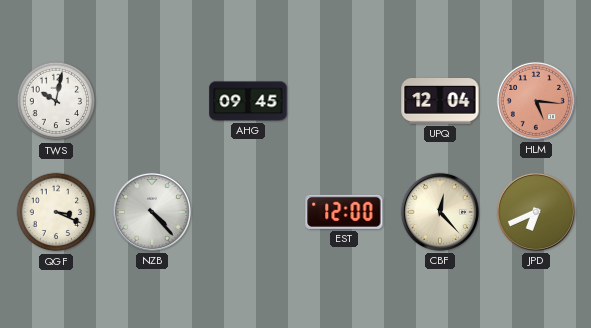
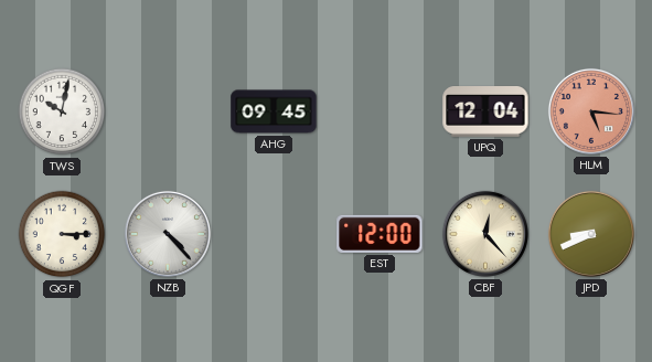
QGF: 3:19 -> 3:15 (62, 234)
JPD: 6:41 -> 8:41 (591, 234)
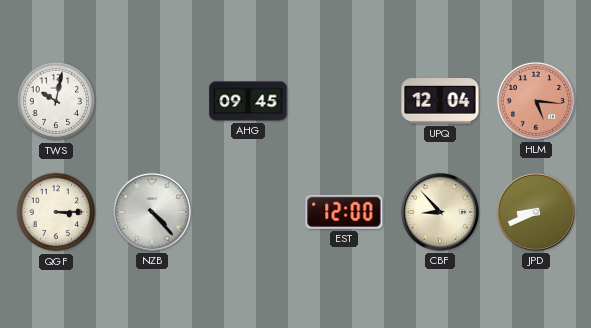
CBF: 12:23 -> 8:53 (440, 212)
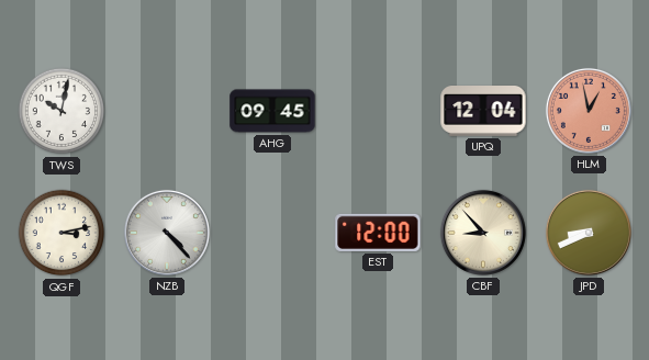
HLM: 5:16 -> 12:58 (589, 111)
QGF: 3:15 -> 3:13 (61, 233)
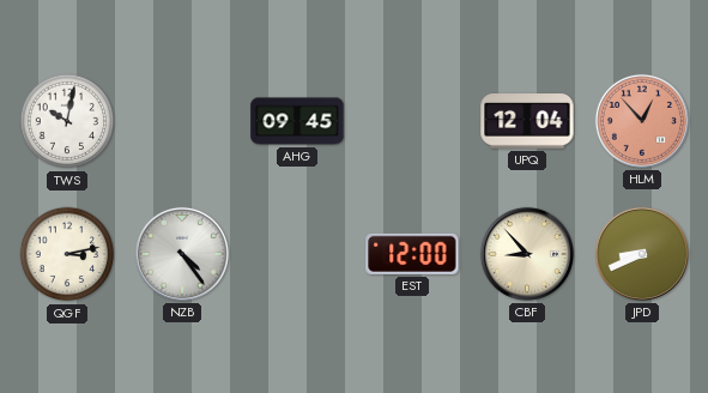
HLM: 12:58 -> 12:53 (642, 121)
NZB: 4:23 -> 4:24 (182, 254)
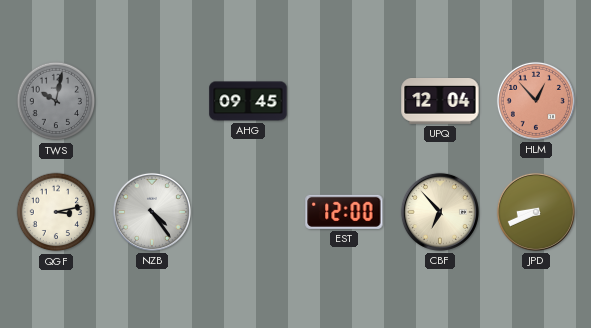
TWS dial: white -> grey (56, 101)
CBF: 8:53 -> 6:53 (440, 212)
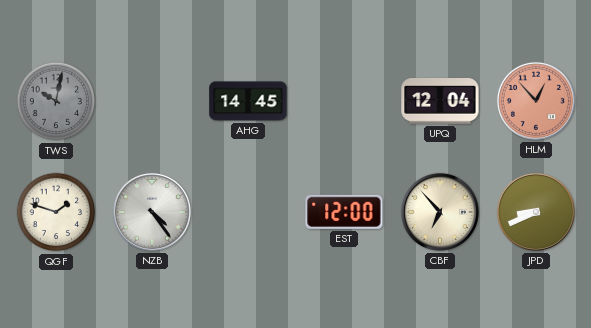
AHG: 09:45 -> 14:45 (248, 101)
QGF: 3:13 -> 1:48 (56, 212)
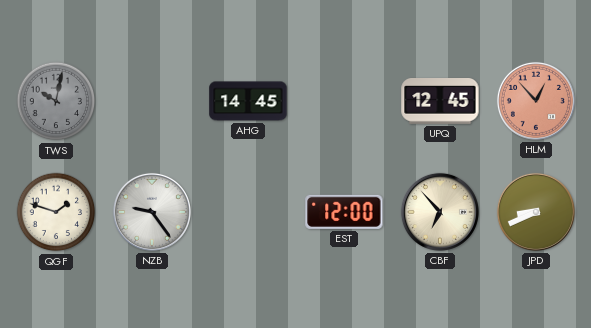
UPQ: 12:04 -> 12:45 (440, 101)
NZB: 4:24 -> 9:24 (152, 212)
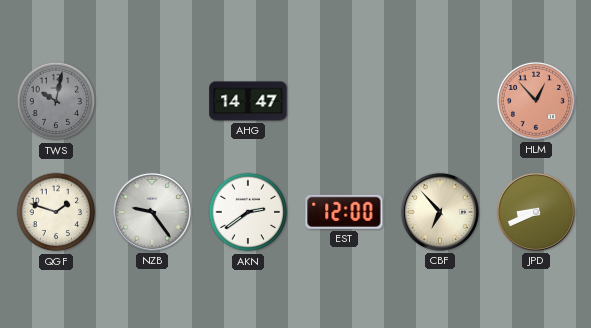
AHG: 14:45 -> 14:47 (248, 101)
UPQ: 12:45 -> none (440, 101)
AKN: none -> 2:39 (248, 212)
